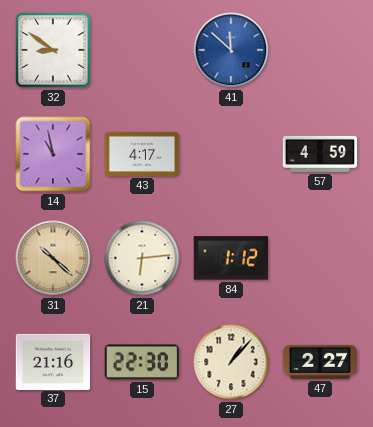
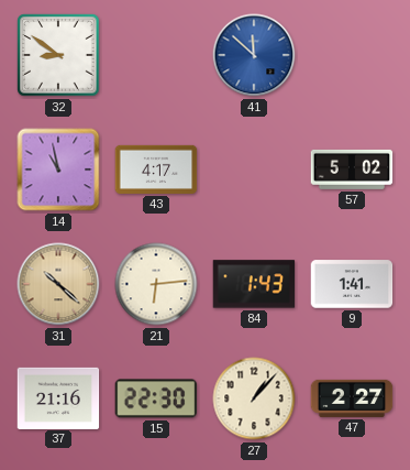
57: 4:59 -> 5:02 (352, 170)
84: 1:12 -> 1:43 (254, 284)
9: none -> 1:41 (352, 284)
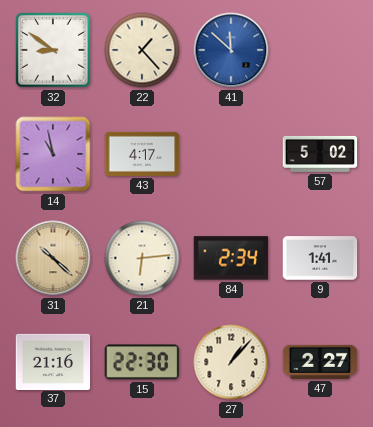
22: none -> 1:23 (142, 50)
84: 1:43 -> 2:34 (231, 258)
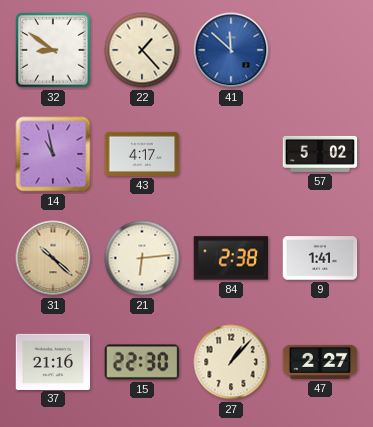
84: 2:34 -> 2:38 (231, 258)
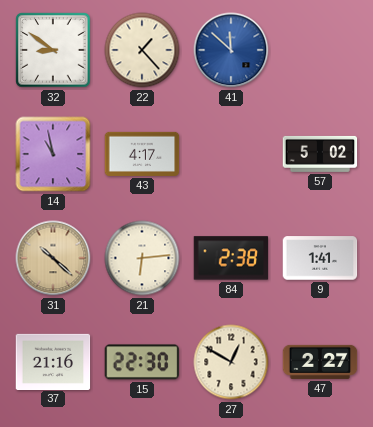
27: 1:07 -> 12:50 (231, 362)
